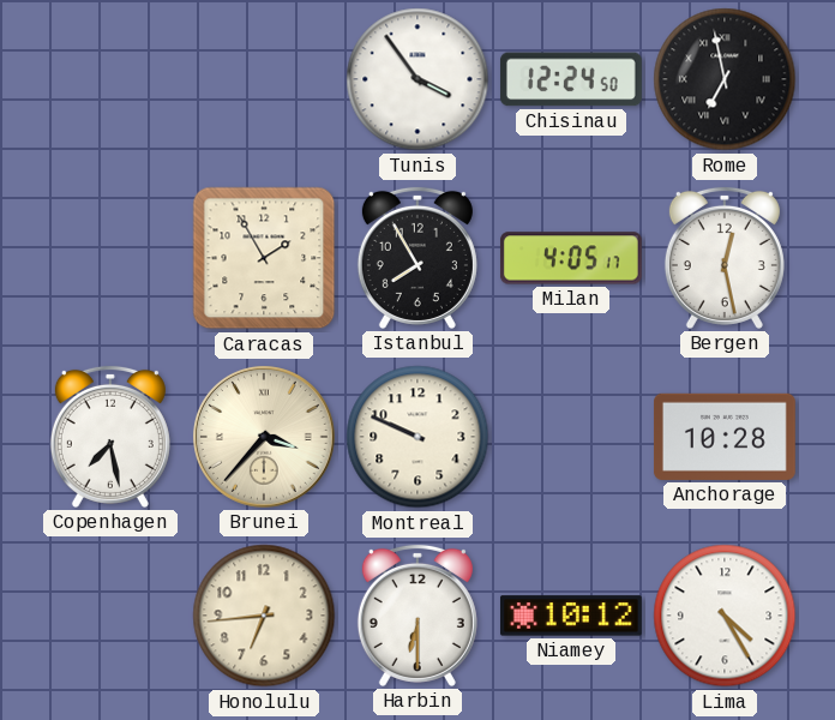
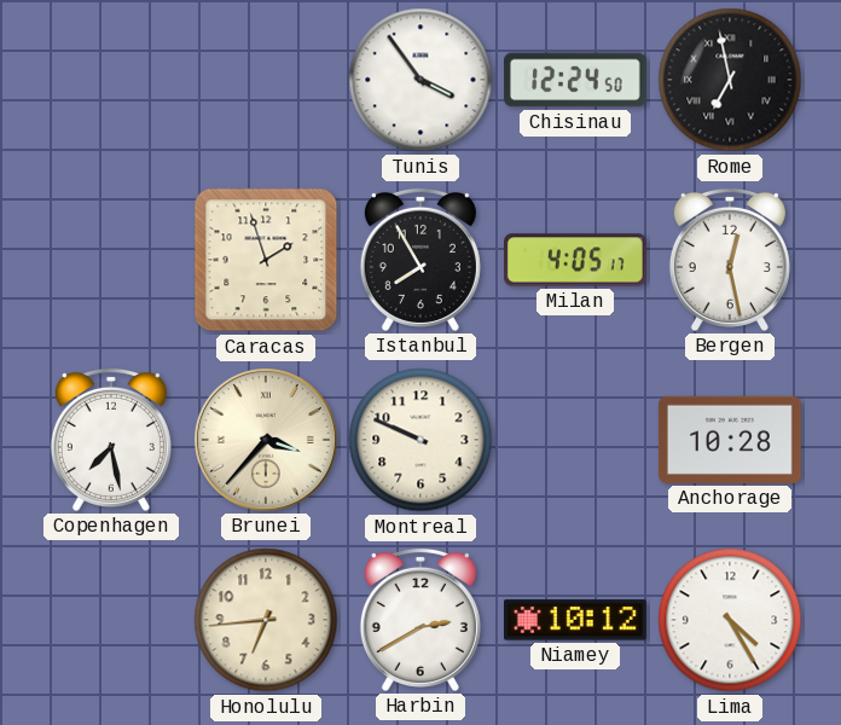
Caracas: 1:55 -> 1:57 (266, 260)
Harbin: 6:30 -> 2:40 (420, 620)
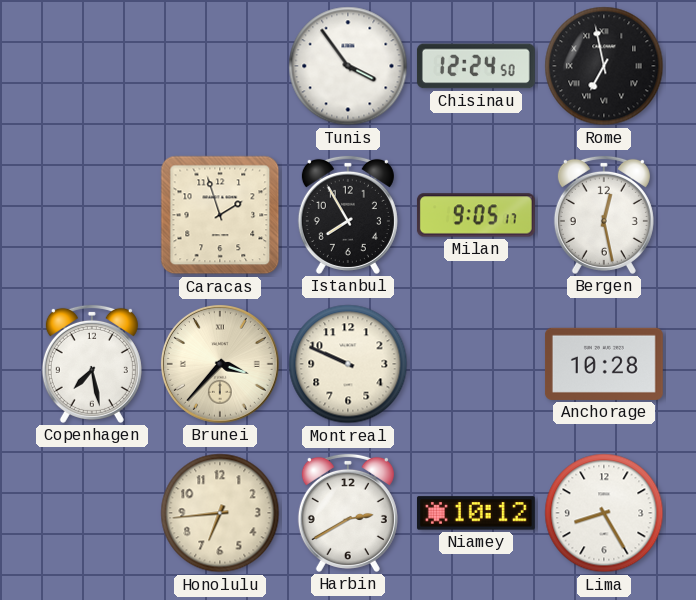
Milan: 4:05 -> 9:05 (476, 215)
Lima: 4:25 -> 8:25 (604, 513)
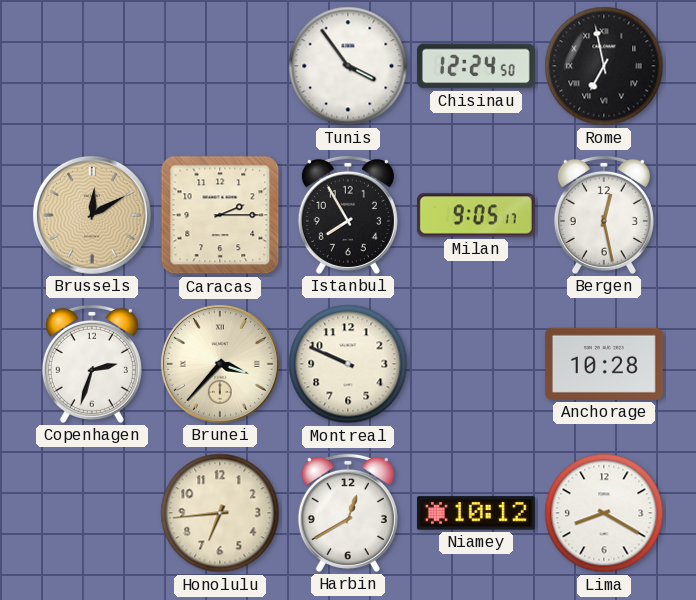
Brussels: none -> 12:10 (92, 215)
Caracas: 1:57 -> 2:15 (220, 215)
Copenhagen: 7:28 -> 2:33 (92, 364)
Harbin: 2:40 -> 12:40 (348, 513)
Lima: 8:25 -> 8:20 (604, 513)
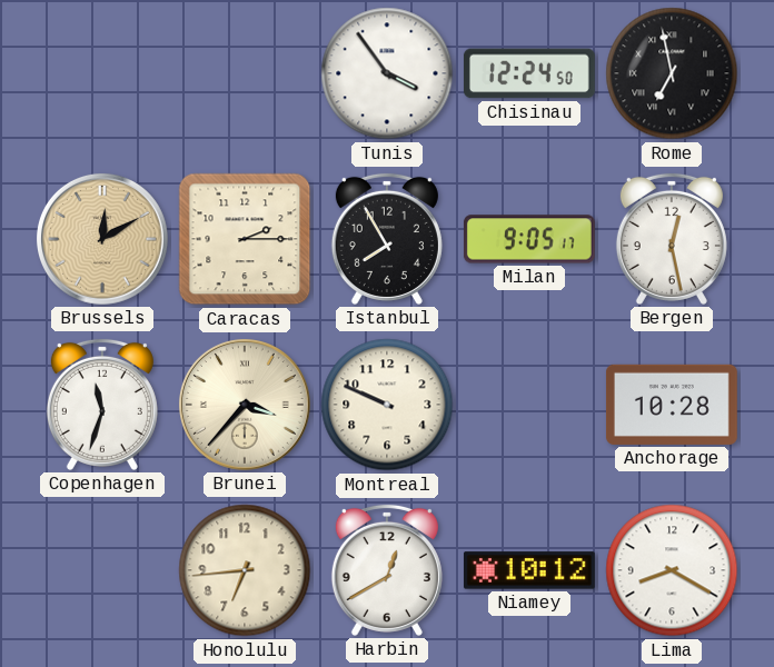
Copenhagen: 2:33 -> 11:33 (102, 405)
